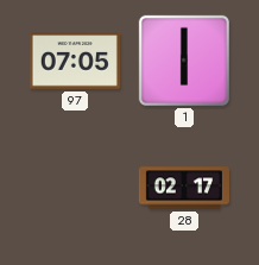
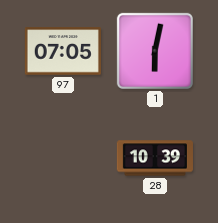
1: 6:00 -> 6:02 (155, 51)
28: 02:17 -> 10:39 (155, 158)
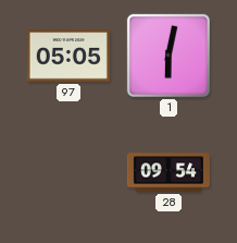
97: 07:05 -> 05:05 (68, 56)
28: 10:39 -> 09:54 (169, 172)
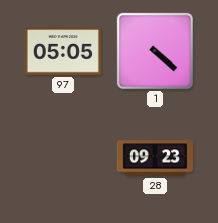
1: 6:02 -> 4:22 (155, 51)
28: 09:54 -> 09:23 (155, 158)
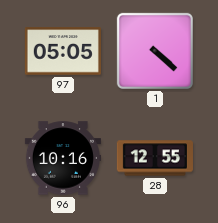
96: none -> 10:16 (63, 158)
28: 09:23 -> 12:55 (155, 158)
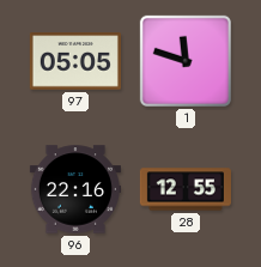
1: 4:22 -> 11:48 (186, 61)
96: 10:16 -> 22:16 (75, 189)
